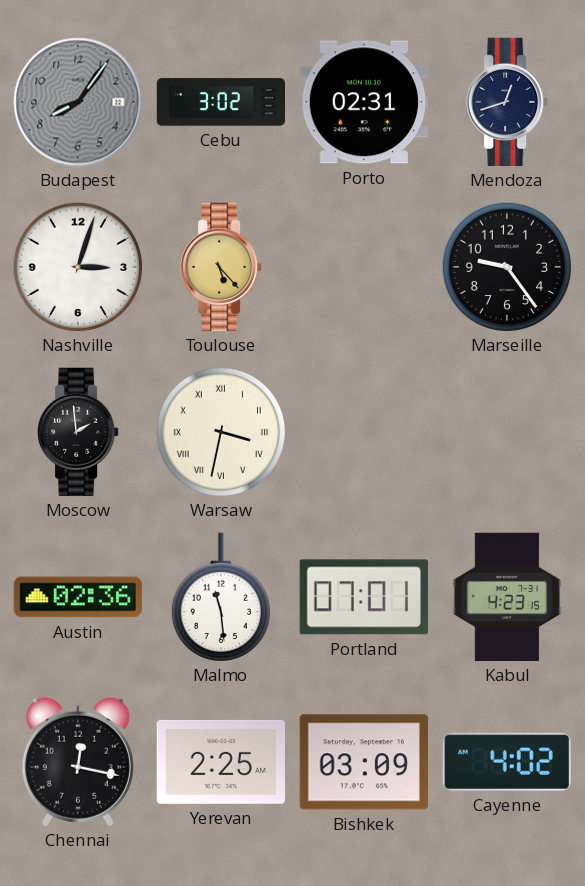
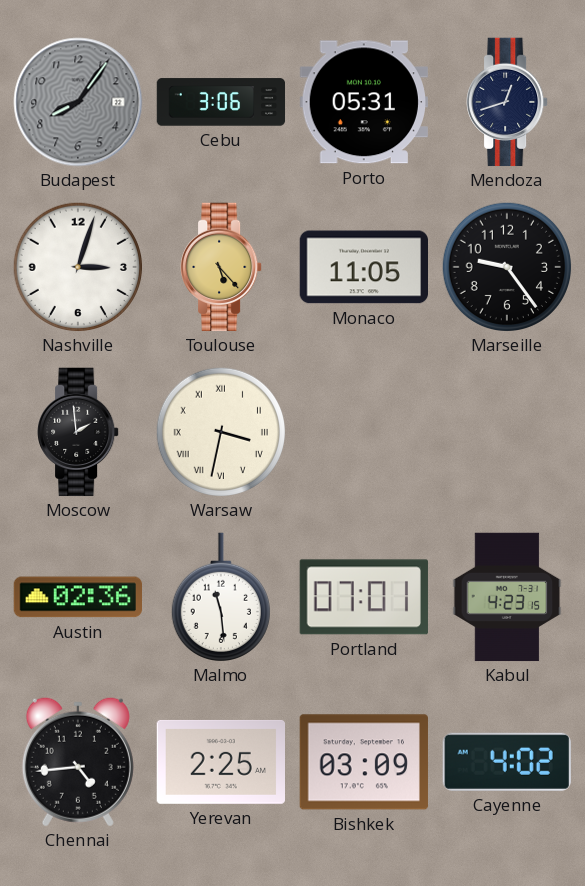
Cebu: 3:02 -> 3:06 (221, 102)
Porto: 02:31 -> 05:31 (364, 102)
Monaco: none -> 11:05 (363, 267)
Chennai: 12:17 -> 4:44 (78, 762)
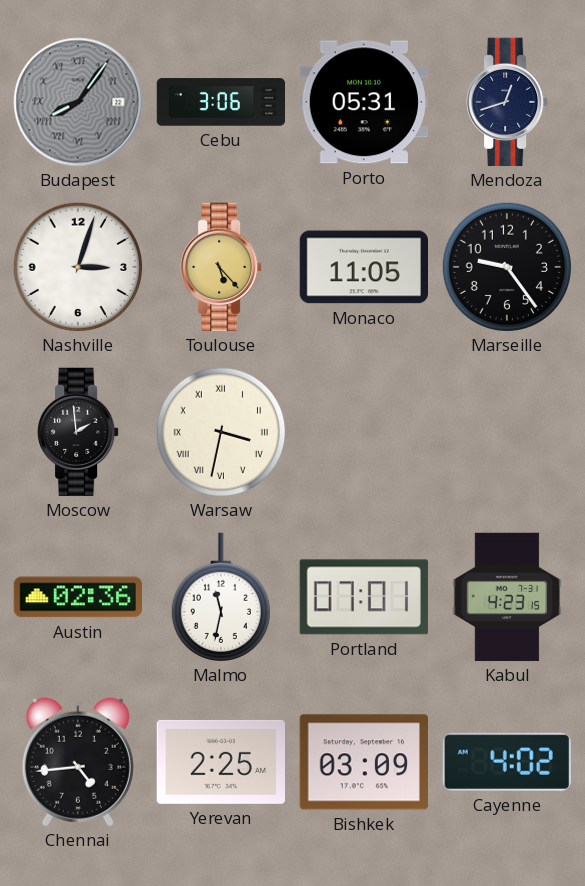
Budapest numerals: Arabic -> Roman (78, 102)
Malmo: 11:29 -> 11:32 (221, 597)
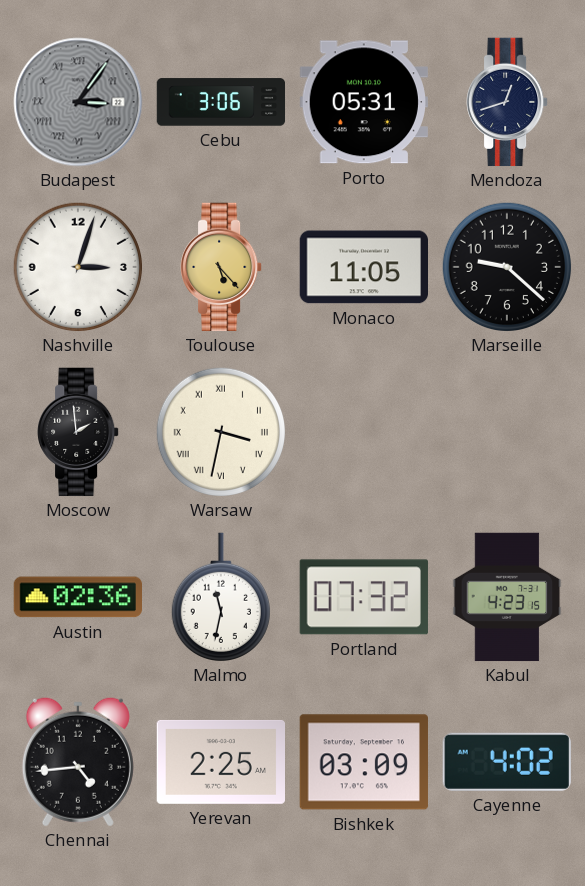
Budapest: 8:06 -> 3:06 (78, 102)
Marseille: 9:24 -> 9:22 (506, 266)
Portland: 07:01 -> 07:32 (364, 597)
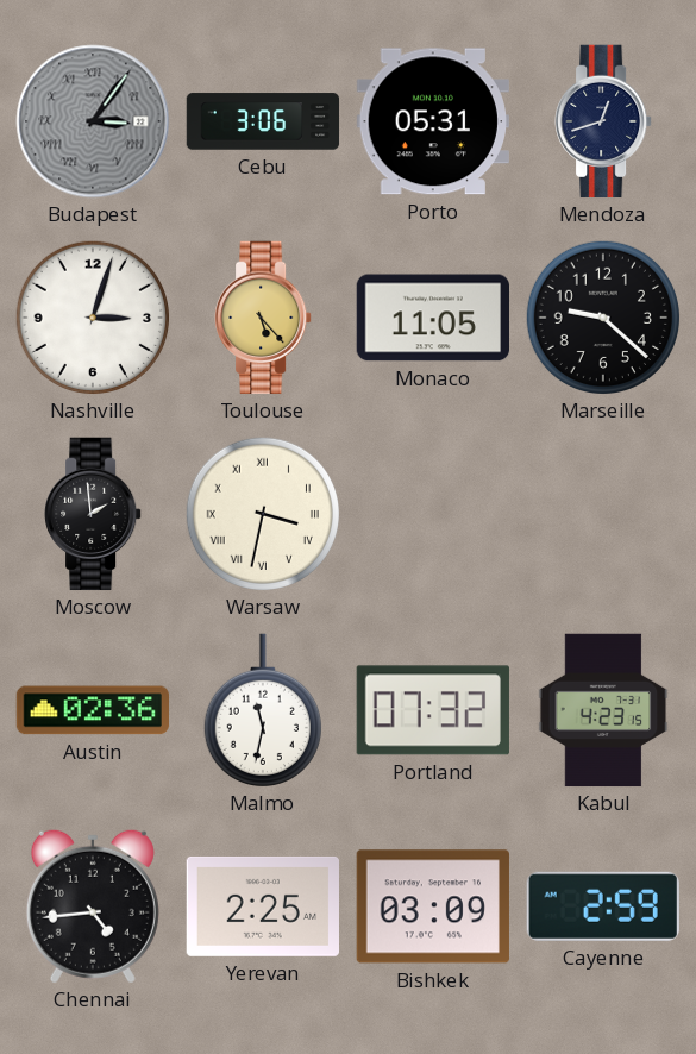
Cayenne: 4:02 -> 2:59 (603, 906)
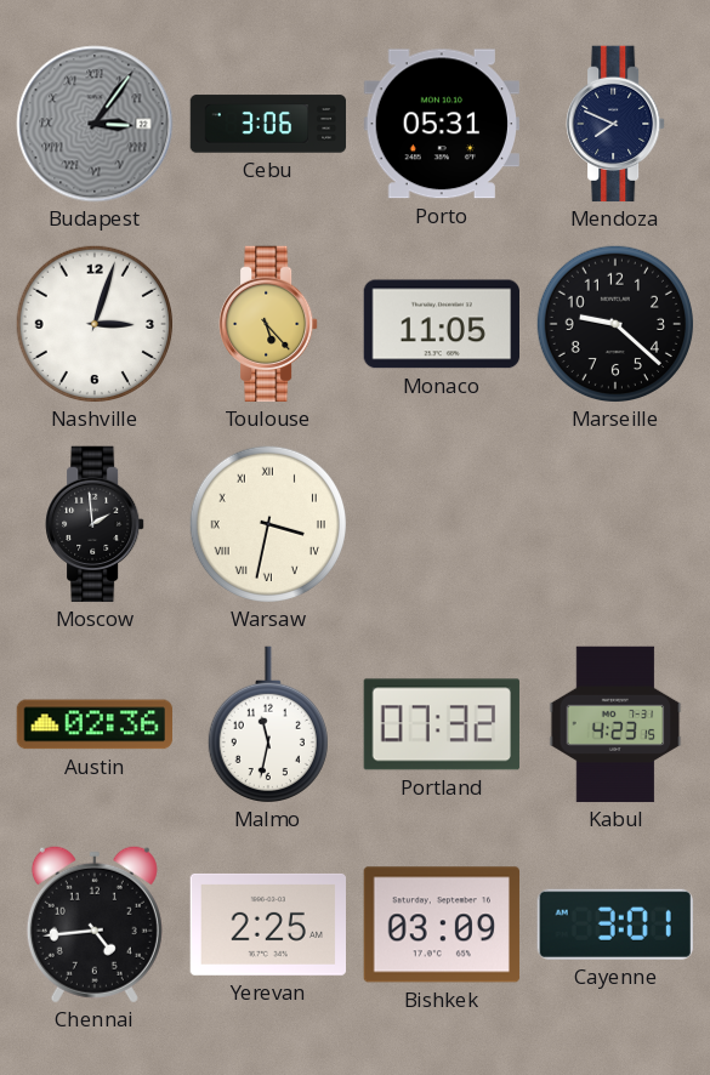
Mendoza: 12:42 -> 7:49 (615, 124)
Cayenne: 2:59 -> 3:01 (615, 925)
